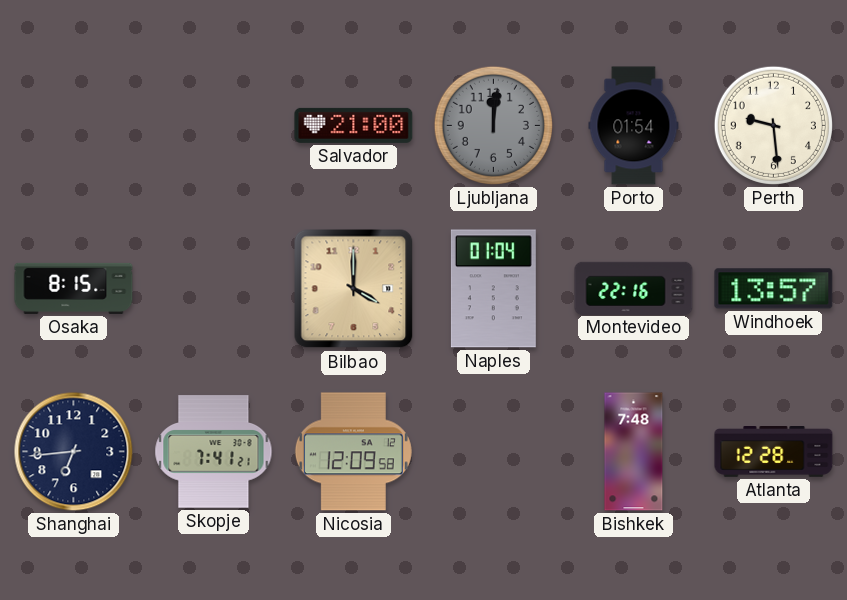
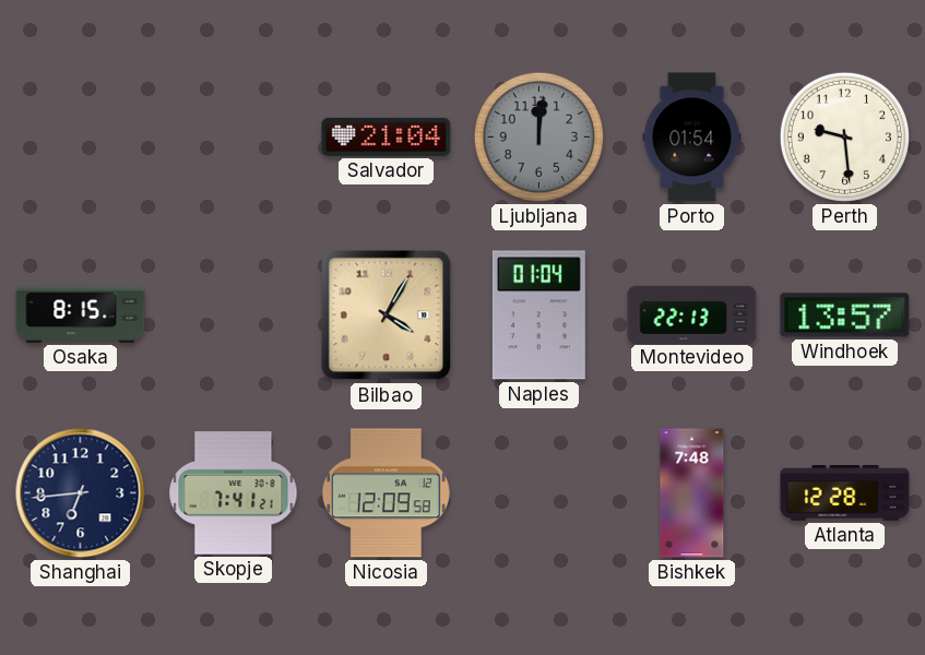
Salvador: 21:00 -> 21:04 (387, 136)
Bilbao: 4:00 -> 4:05 (387, 315)
Montevideo: 22:16 -> 22:13 (692, 314)
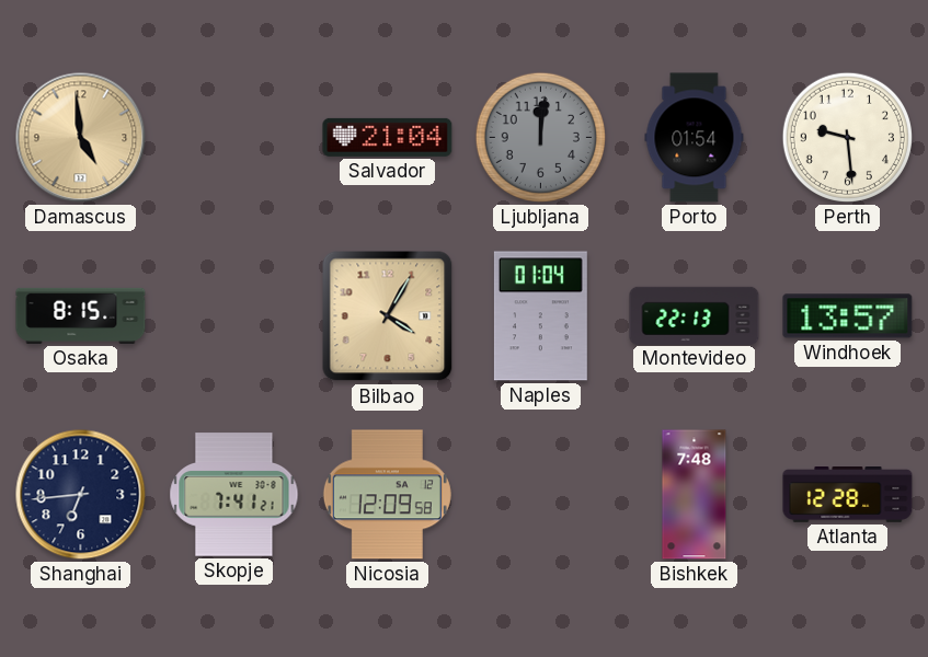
Damascus: none -> 4:59 (81, 138)
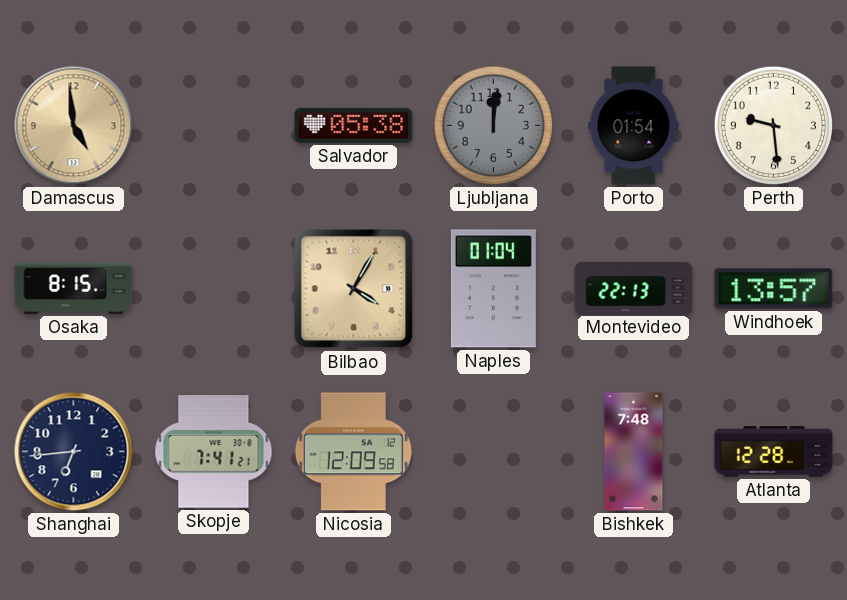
Salvador: 21:04 -> 05:38 (354, 125)
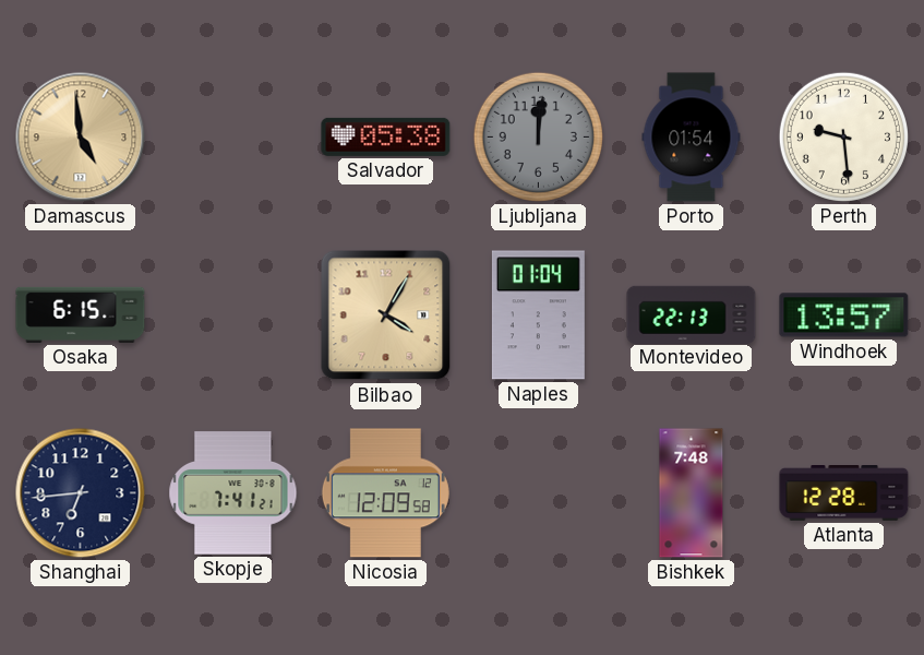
Osaka: 8:15 -> 6:15 (81, 314)
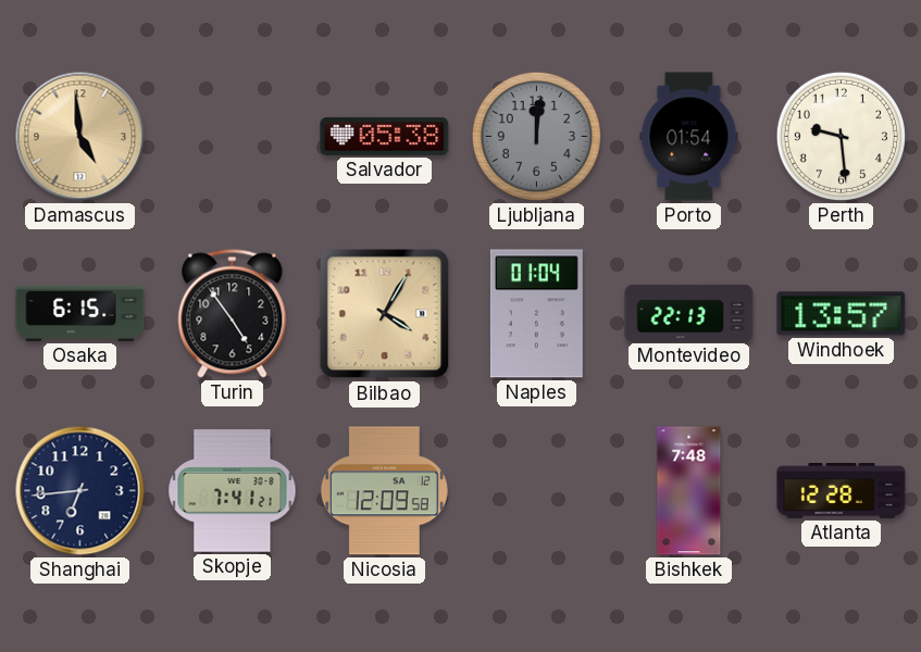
Turin: none -> 4:54 (233, 314)
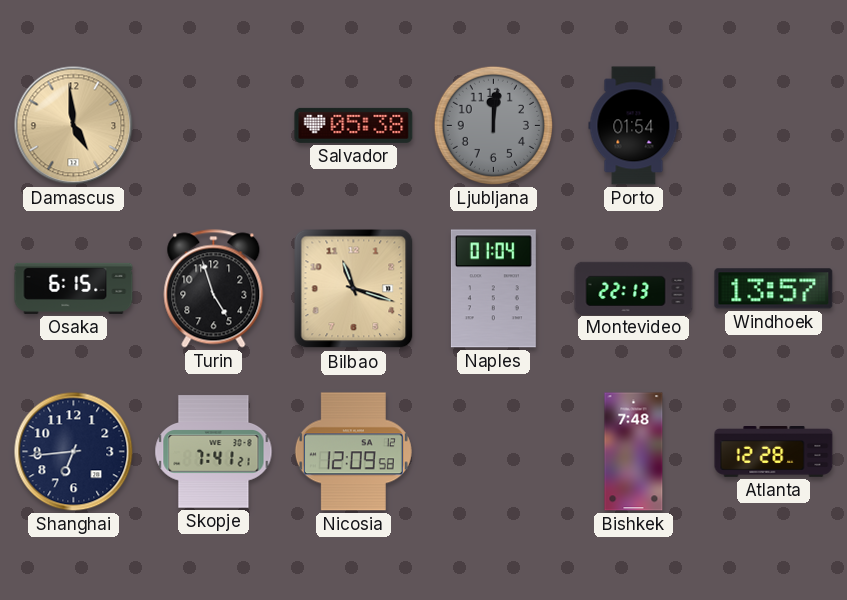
Perth: 9:29 -> none (841, 136)
Turin: 4:54 -> 4:57 (214, 289)
Bilbao: 4:05 -> 11:18 (354, 289)
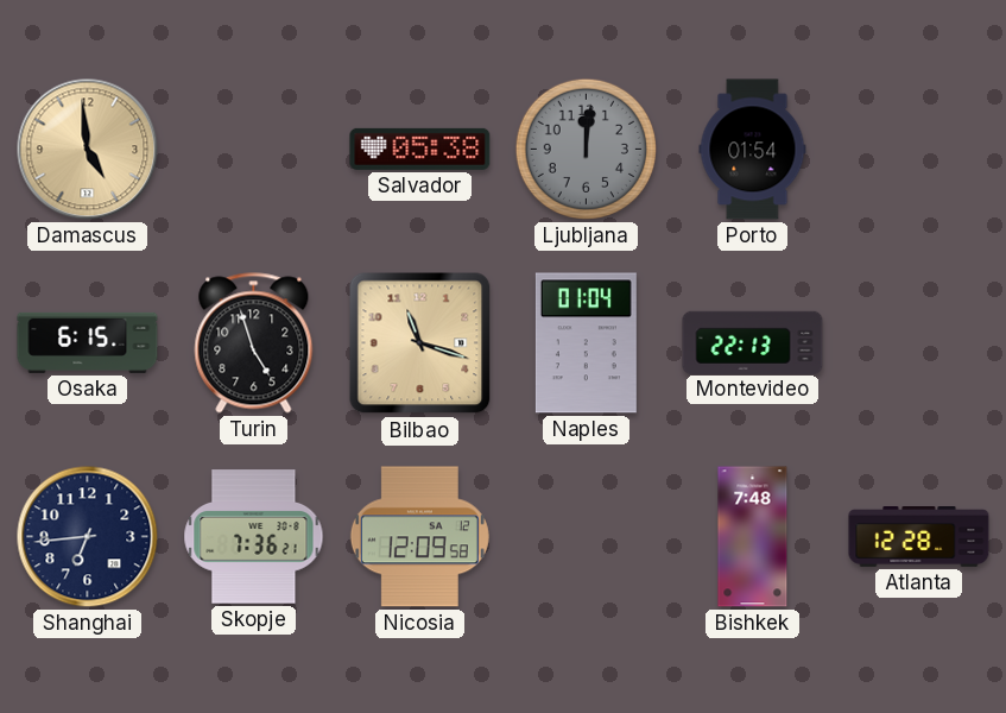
Windhoek: 13:57 -> none (774, 289)
Skopje: 7:41 -> 7:36 (254, 537)
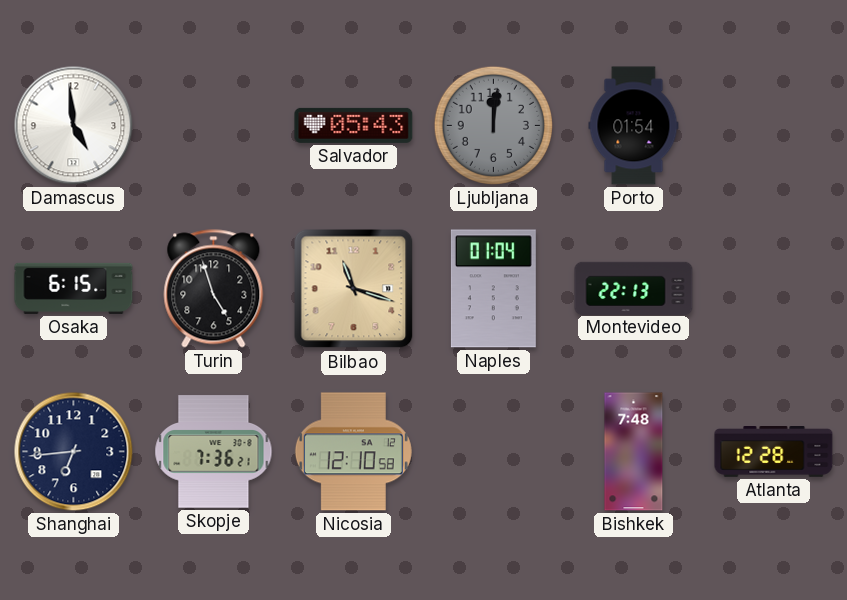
Damascus dial: champagne -> white (74, 126)
Salvador: 05:38 -> 05:43 (354, 125)
Nicosia: 12:09 -> 12:10 (353, 452)
